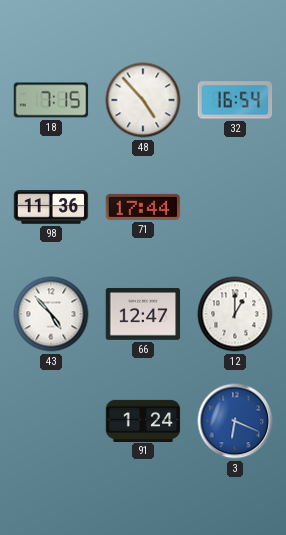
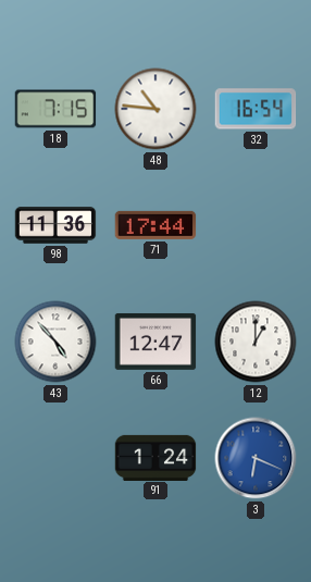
48: 4:53 -> 10:46 (155, 109)
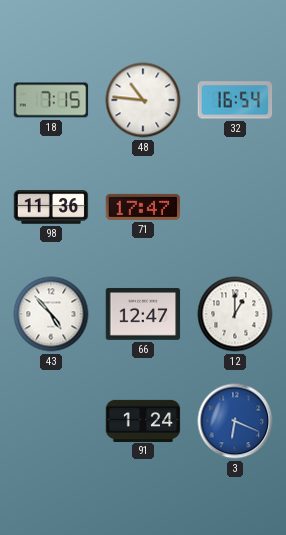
71: 17:44 -> 17:47 (143, 207)
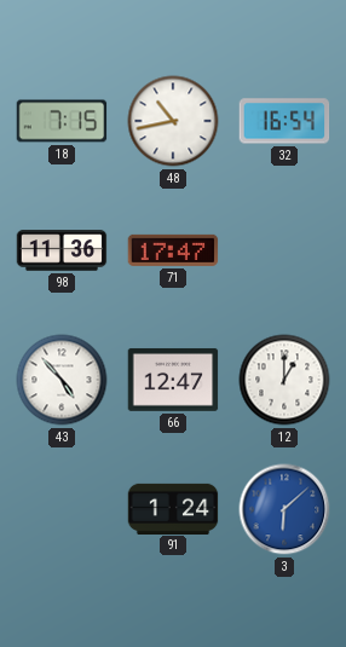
48: 10:46 -> 10:43 (173, 121)
3: 6:19 -> 6:08 (284, 509)
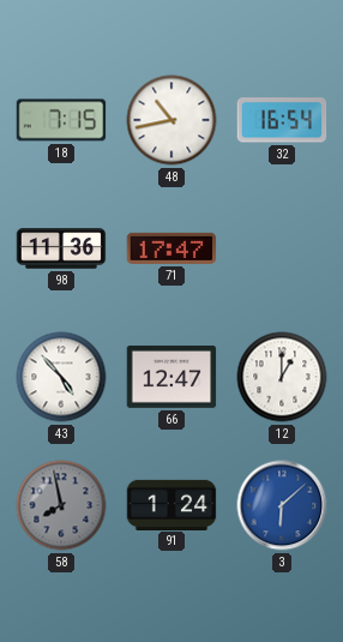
58: none -> 7:58 (61, 505)
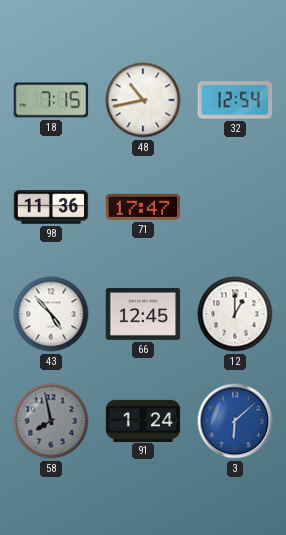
32: 16:54 -> 12:54 (235, 100)
66: 12:47 -> 12:45 (143, 314)
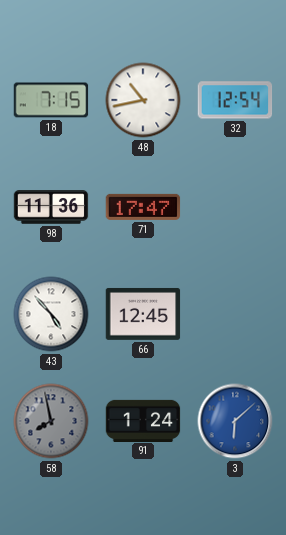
12: 1:00 -> none (235, 314)
